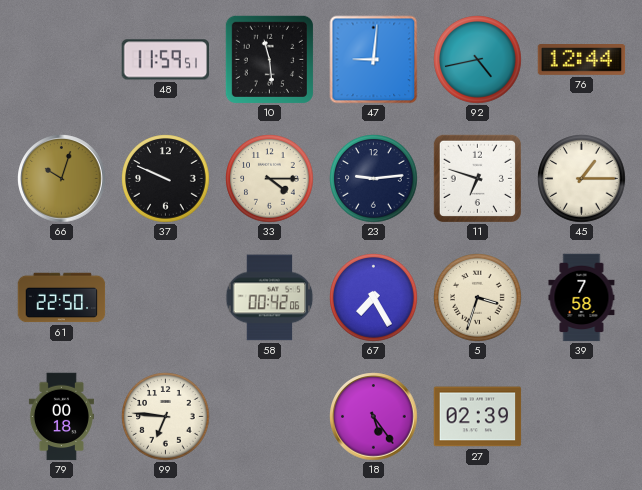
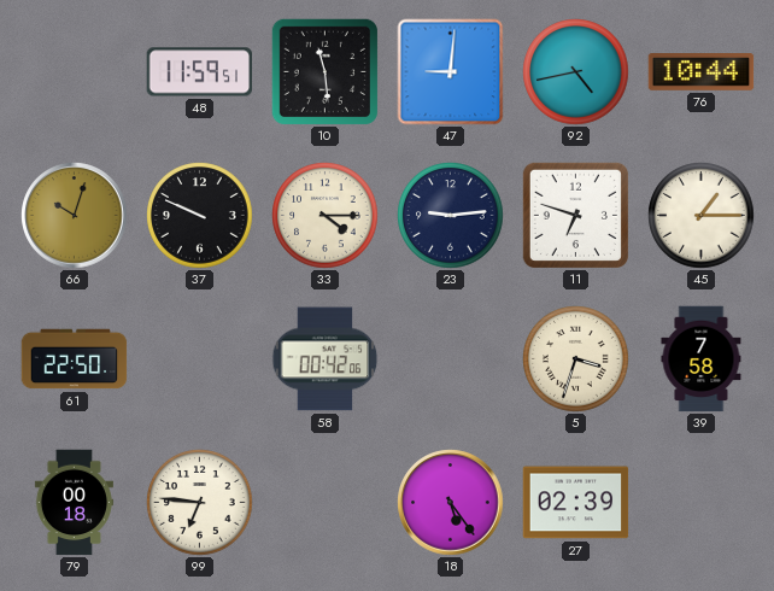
76: 12:44 -> 10:44 (702, 72)
67: 7:25 -> none (374, 298)
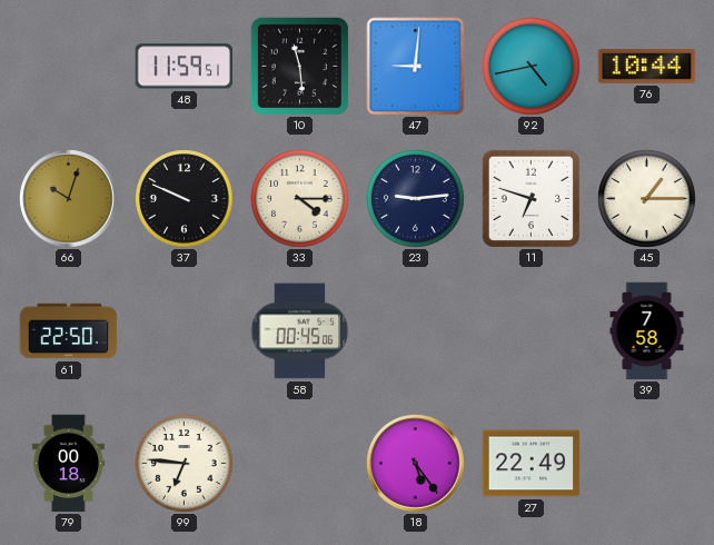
58: 00:42 -> 00:45 (300, 331)
5: 3:33 -> none (576, 359)
27: 02:39 -> 22:49 (532, 464)
